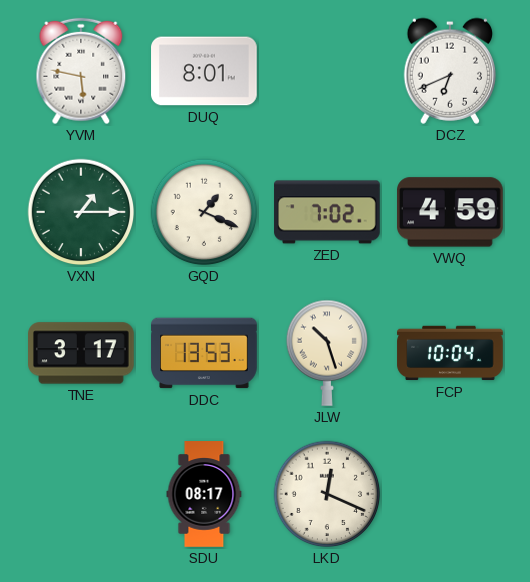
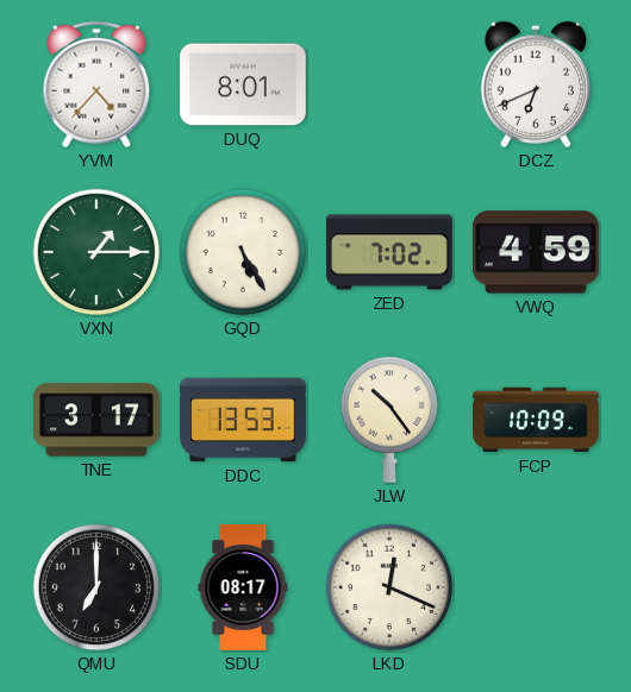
YVM: 5:47 -> 4:37 (96, 84)
GQD: 1:19 -> 5:25 (243, 252)
JLW: 10:27 -> 10:24 (388, 420)
FCP: 10:04 -> 10:09 (536, 420)
QMU: none -> 7:00 (96, 587)
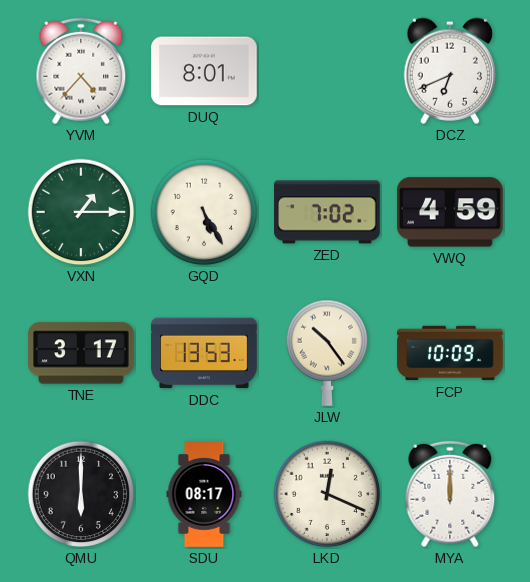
QMU: 7:00 -> 6:00 (81, 494)
MYA: none -> 12:00 (450, 494)
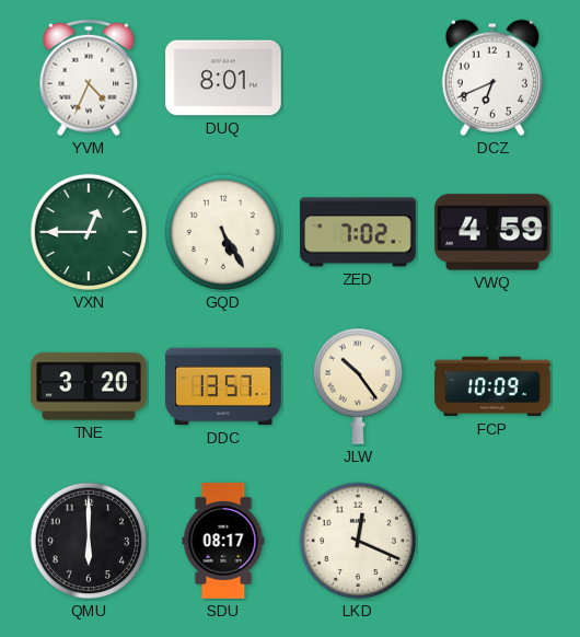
YVM: 4:37 -> 4:34 (89, 78)
VXN: 1:15 -> 12:45 (89, 232)
TNE: 3:17 -> 3:20 (89, 386)
DDC: 13:53 -> 13:57 (223, 386)
MYA: 12:00 -> none (450, 494)
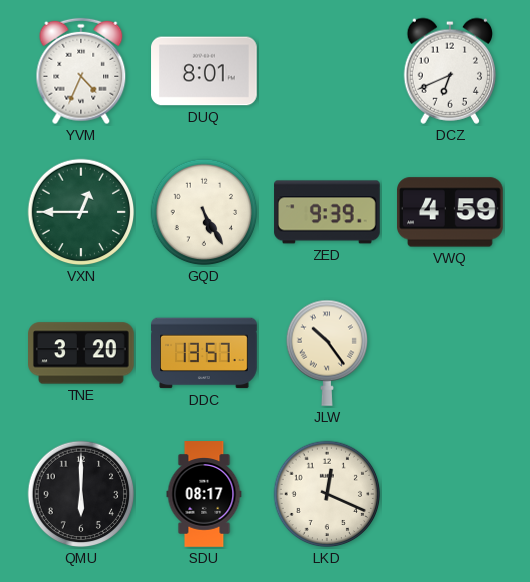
ZED: 7:02 -> 9:39 (327, 212)
FCP: 10:09 -> none (492, 386)
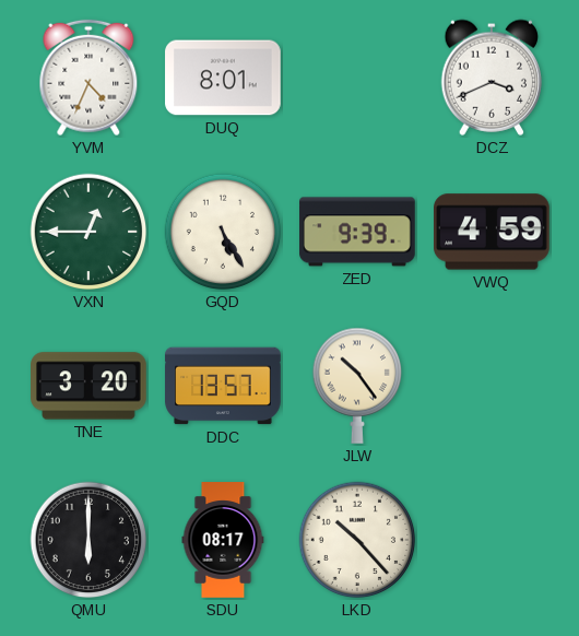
DCZ: 6:41 -> 3:41 (492, 78)
LKD: 12:19 -> 10:23 (357, 540)
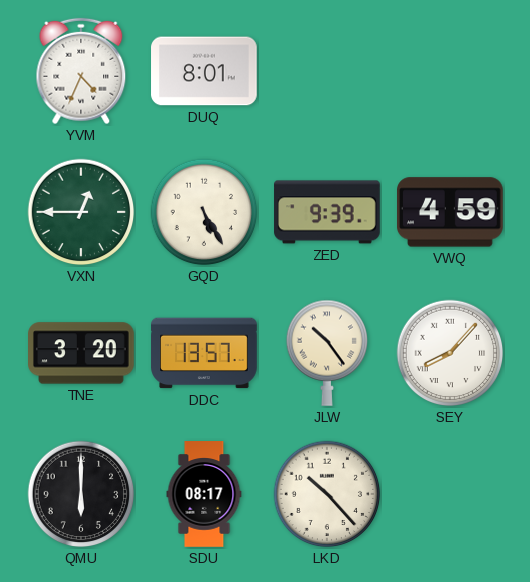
DCZ: 3:41 -> none (492, 78)
SEY: none -> 8:07 (450, 353)
